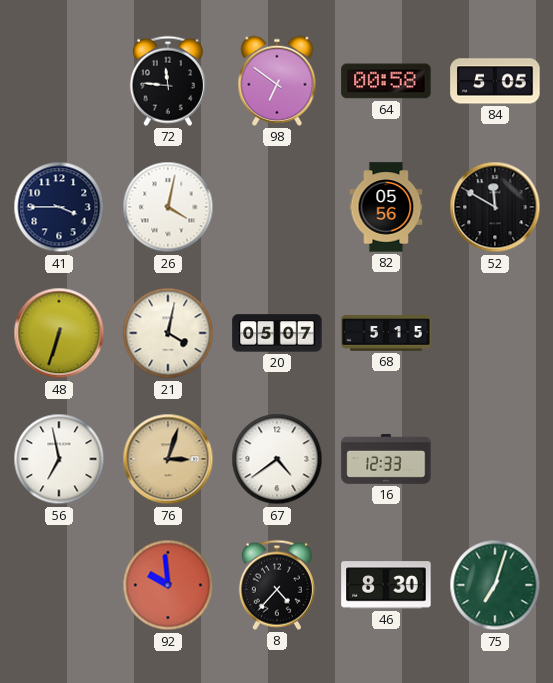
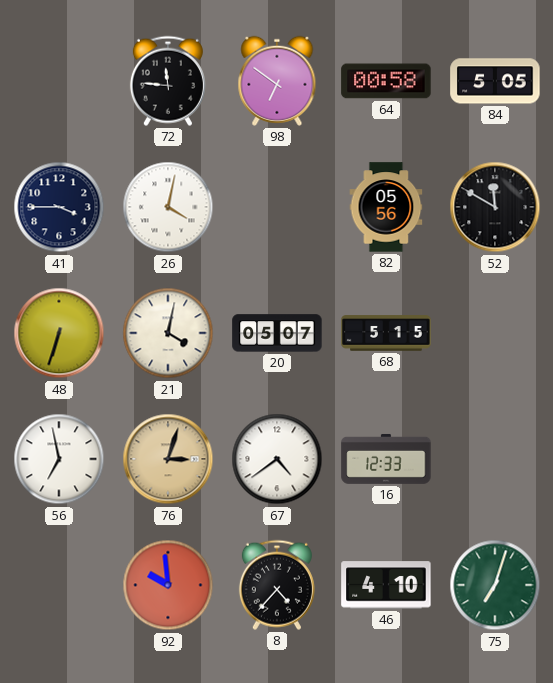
46: 8:30 -> 4:10 (386, 585)
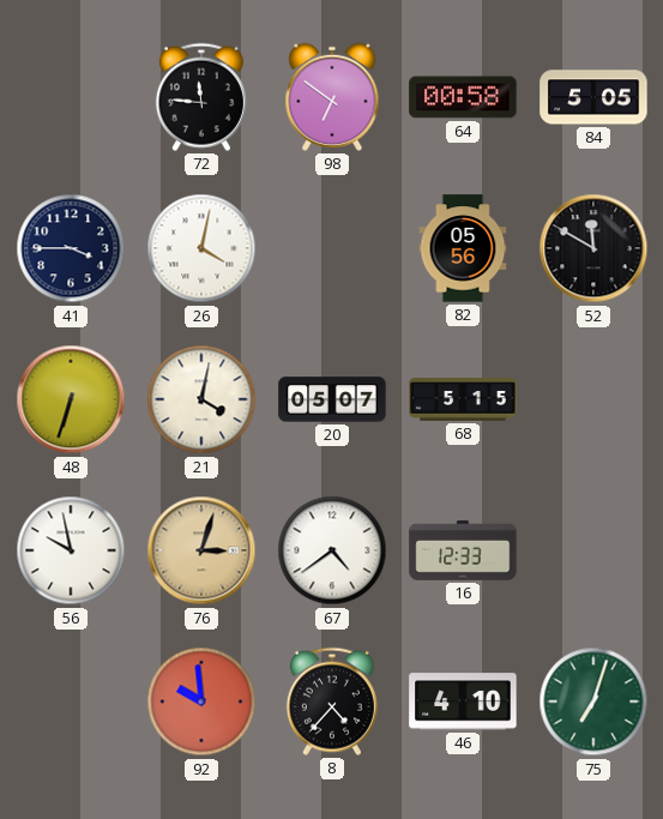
56: 6:58 -> 9:58 (71, 550)
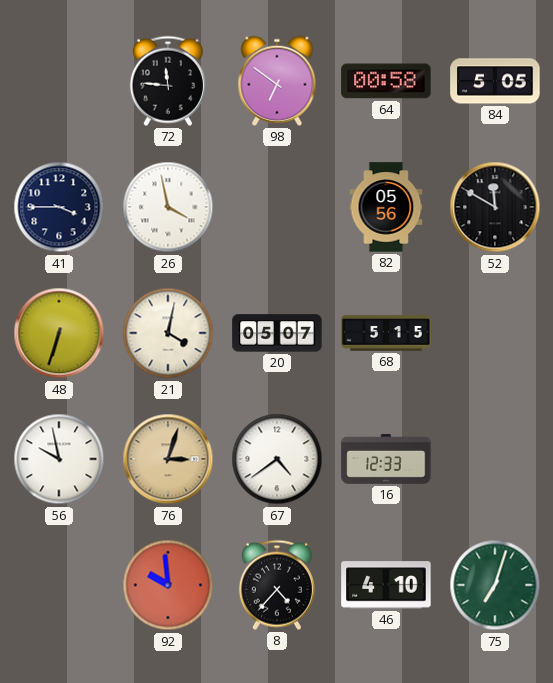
26: 4:02 -> 3:58 (168, 207)
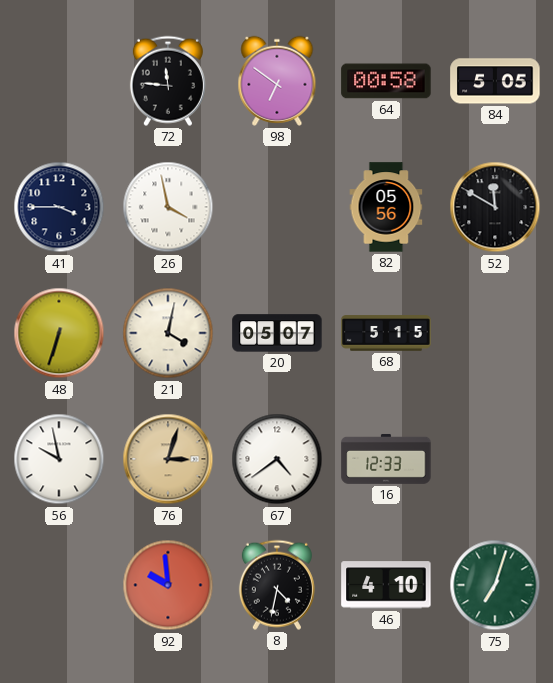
8: 4:37 -> 4:32 (277, 585)
